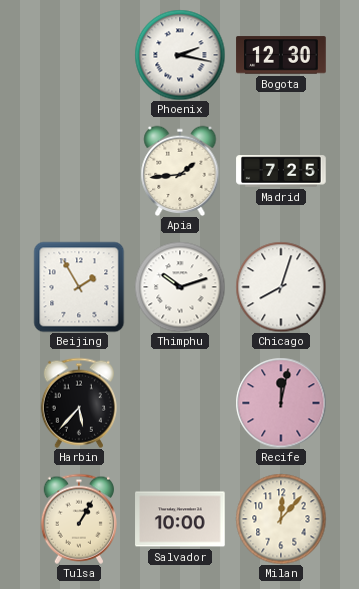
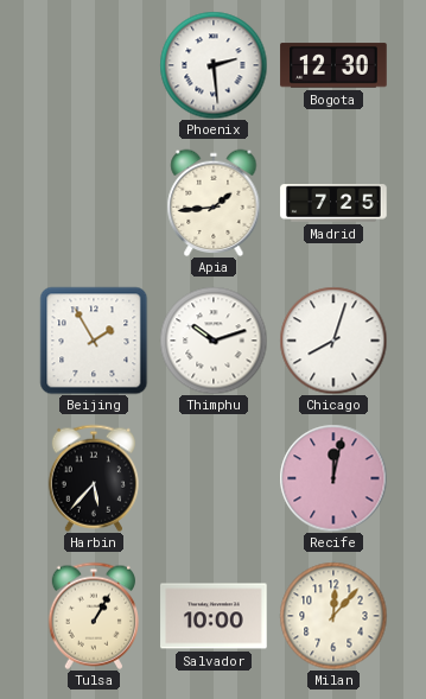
Phoenix: 2:17 -> 2:29 (214, 65)
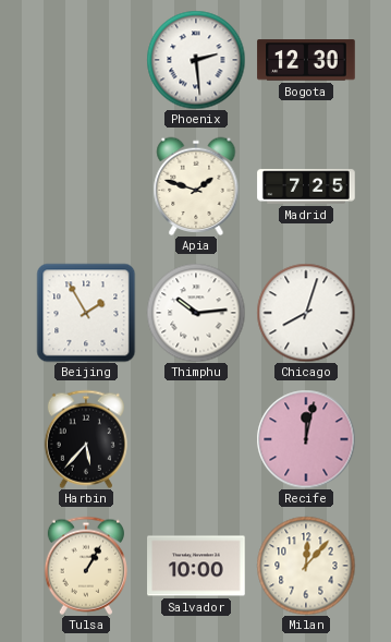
Apia: 1:44 -> 1:48 (196, 186)
Thimphu: 10:12 -> 10:14 (196, 313)
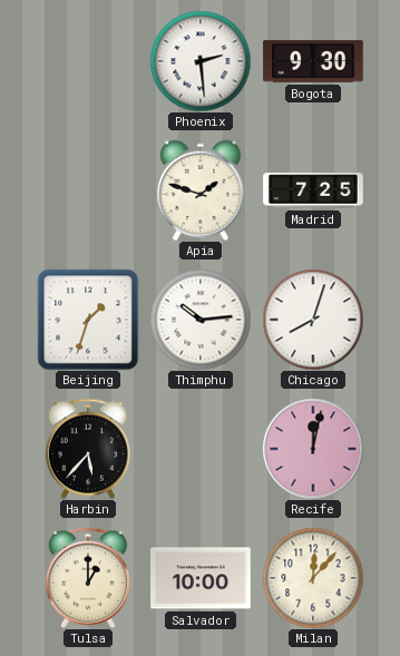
Bogota: 12:30 -> 9:30 (313, 61)
Beijing: 1:55 -> 1:33 (88, 320)
Tulsa: 1:05 -> 1:00 (88, 578)
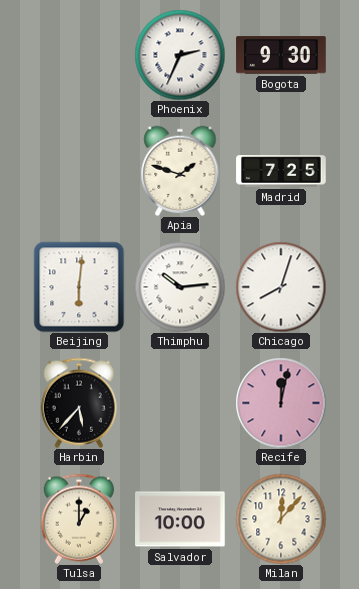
Phoenix: 2:29 -> 2:34 (180, 55)
Beijing: 1:33 -> 6:01 (79, 287)
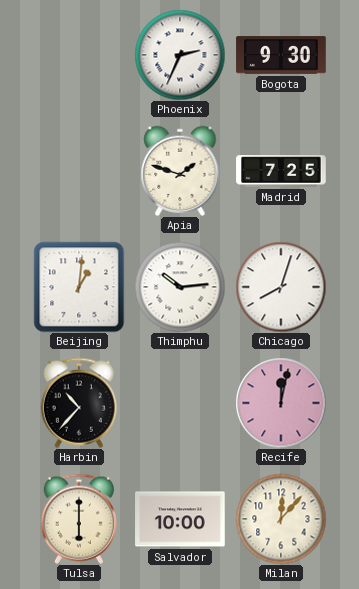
Beijing: 6:01 -> 1:01 (79, 287)
Harbin: 5:37 -> 10:37 (79, 403)
Tulsa: 1:00 -> 6:00 (79, 519)
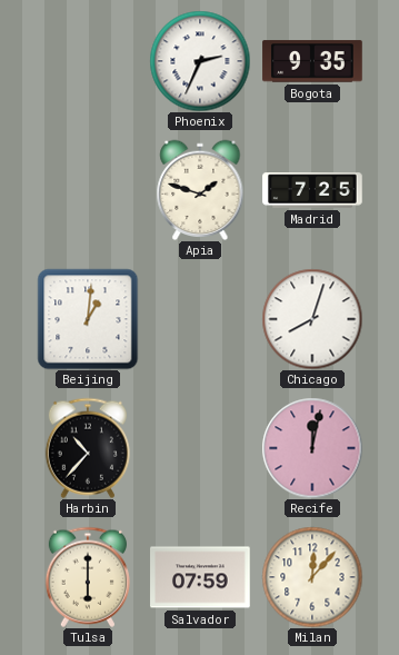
Bogota: 9:30 -> 9:35 (312, 61)
Thimphu: 10:14 -> none (180, 287)
Salvador: 10:00 -> 07:59 (200, 577)
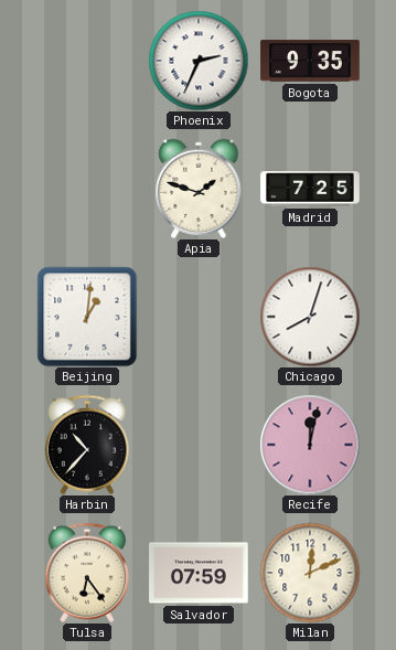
Tulsa: 6:00 -> 6:24 (87, 573)
Milan: 12:07 -> 12:11 (310, 573)
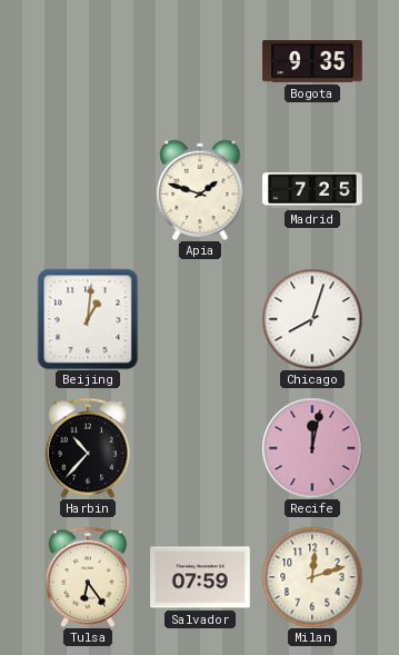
Phoenix: 2:34 -> none (199, 61)
Milan: 12:11 -> 12:12 (312, 577)
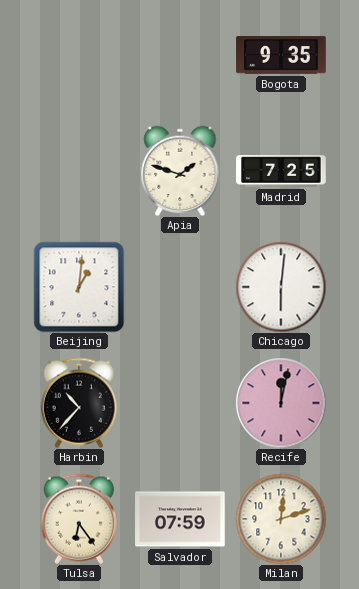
Chicago: 8:03 -> 6:01 (281, 287)
